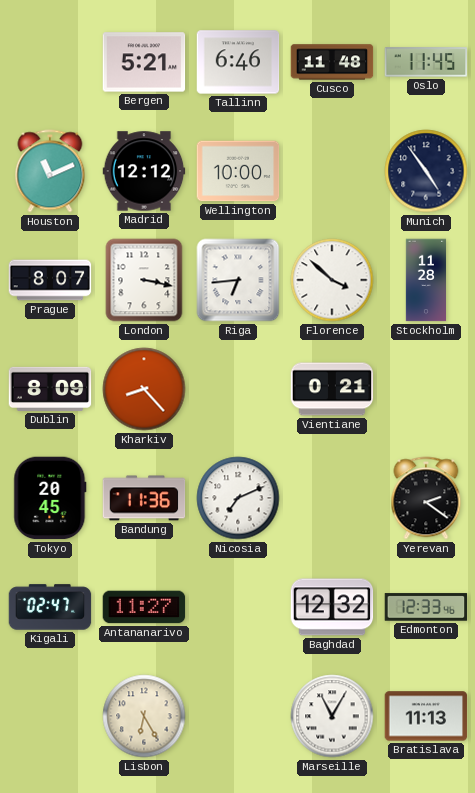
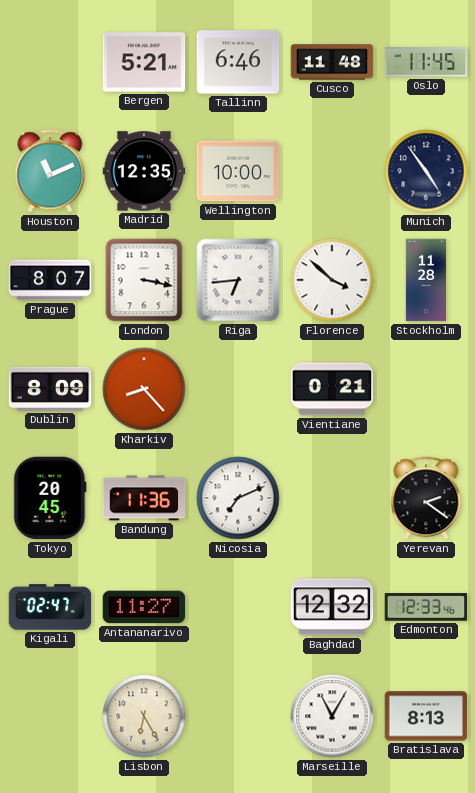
Madrid: 12:12 -> 12:35 (144, 171)
Bratislava: 11:13 -> 8:13 (426, 716)
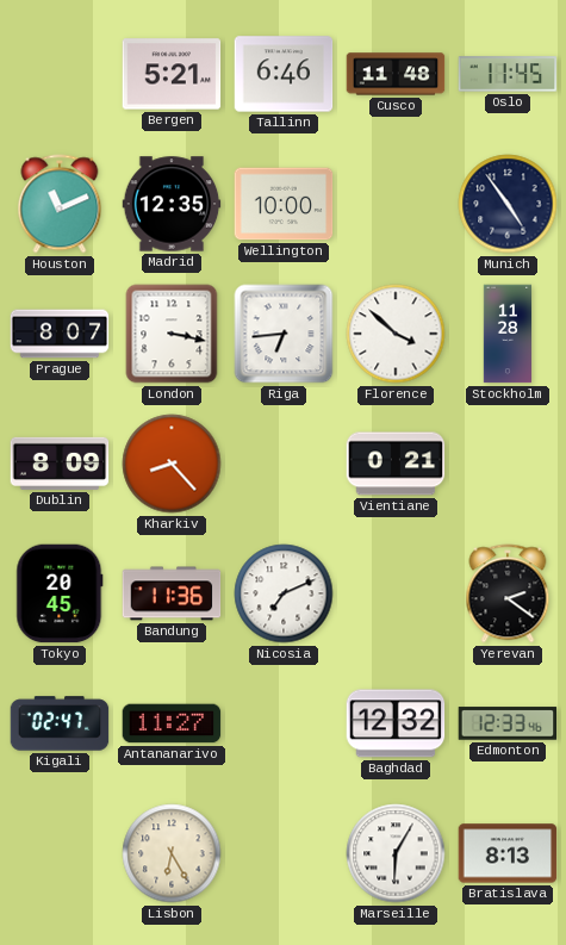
Marseille: 11:05 -> 6:05 (396, 853)
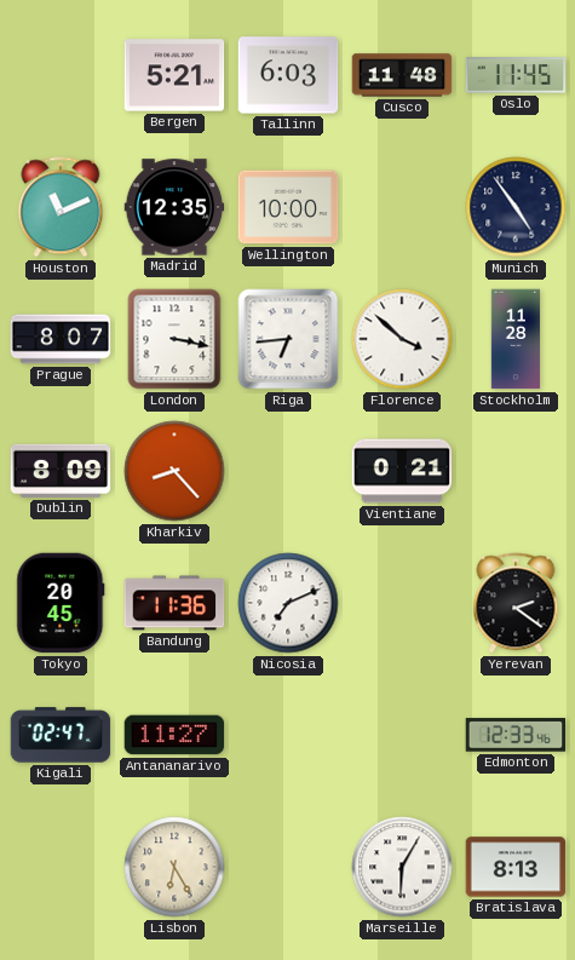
Tallinn: 6:46 -> 6:03 (288, 75)
Baghdad: 12:32 -> none (396, 723)
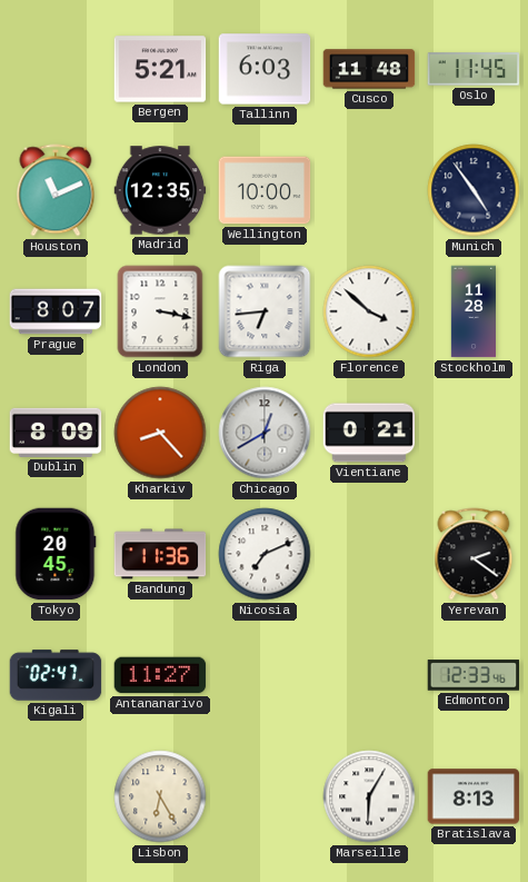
Chicago: none -> 12:40 (265, 433)
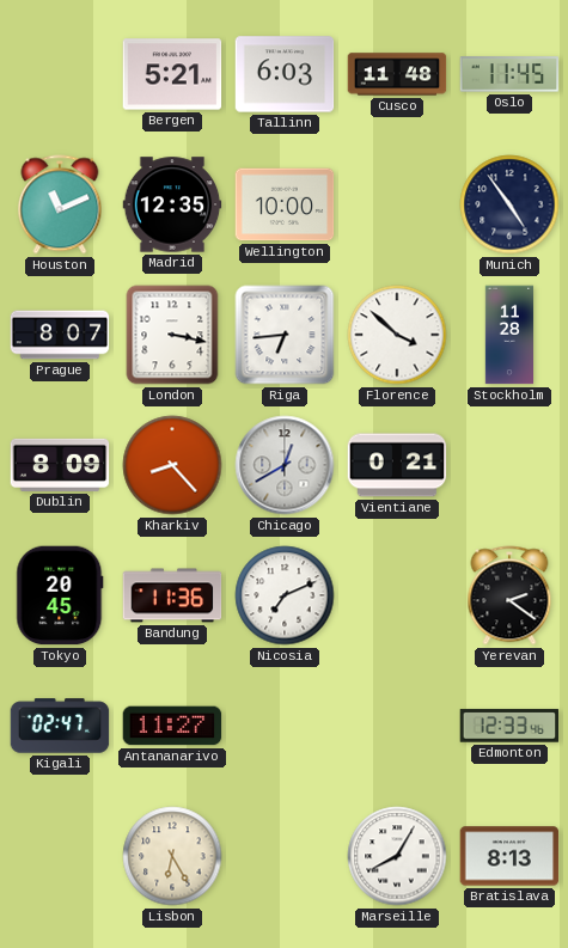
Marseille: 6:05 -> 8:05 (397, 856)
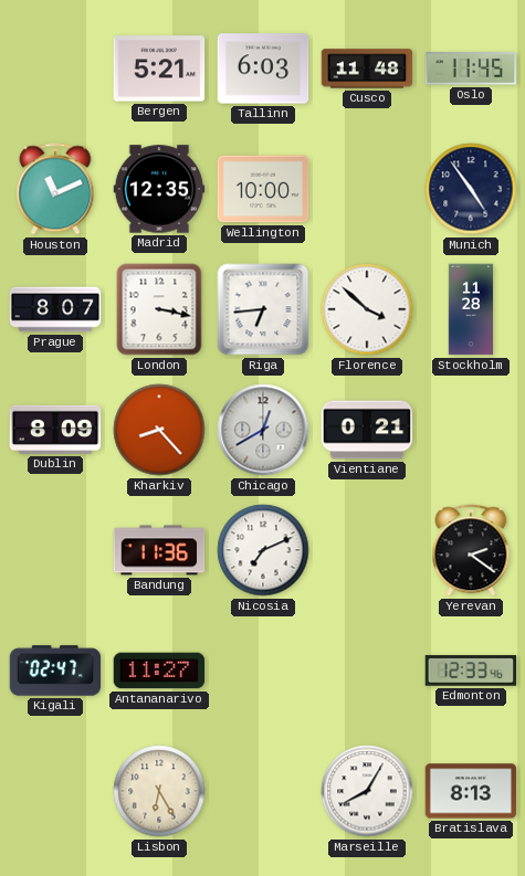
Tokyo: 20:45 -> none (60, 595)
